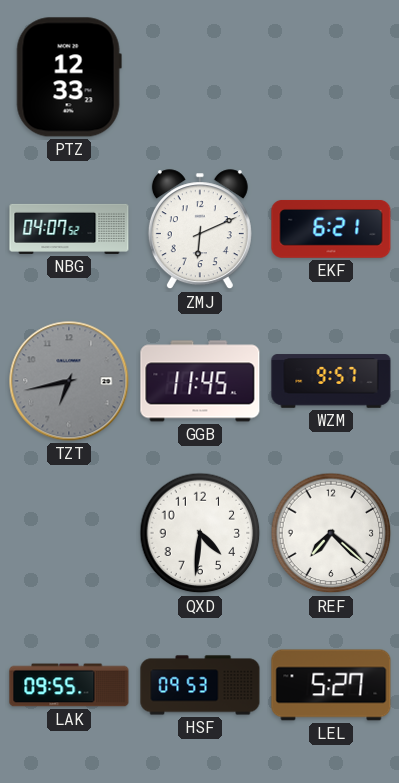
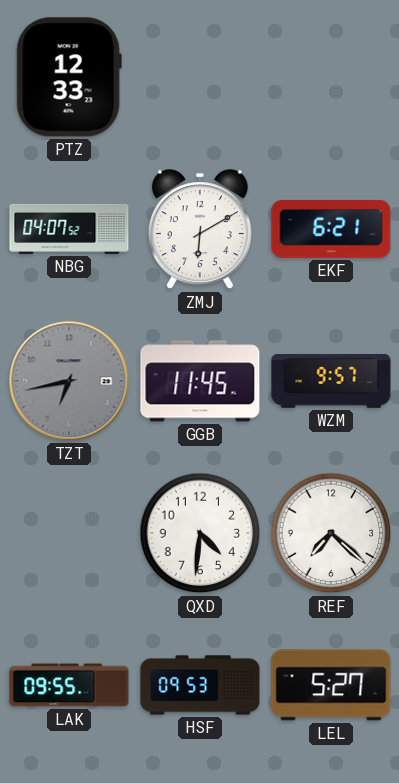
ZMJ: 6:11 -> 6:10 (200, 230)
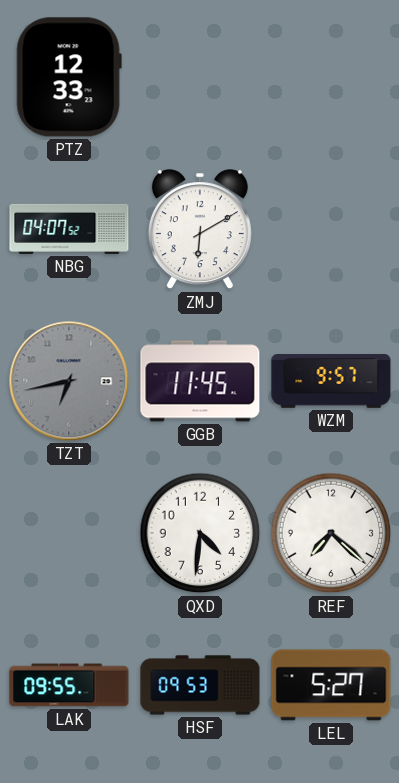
EKF: 6:21 -> none (331, 229)
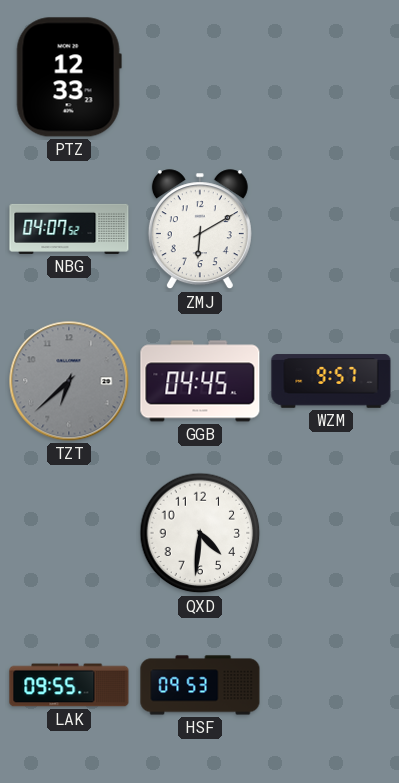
TZT: 6:43 -> 6:38 (69, 381)
GGB: 11:45 -> 04:45 (200, 381)
REF: 7:22 -> none (331, 533)
LEL: 5:27 -> none (331, 685)
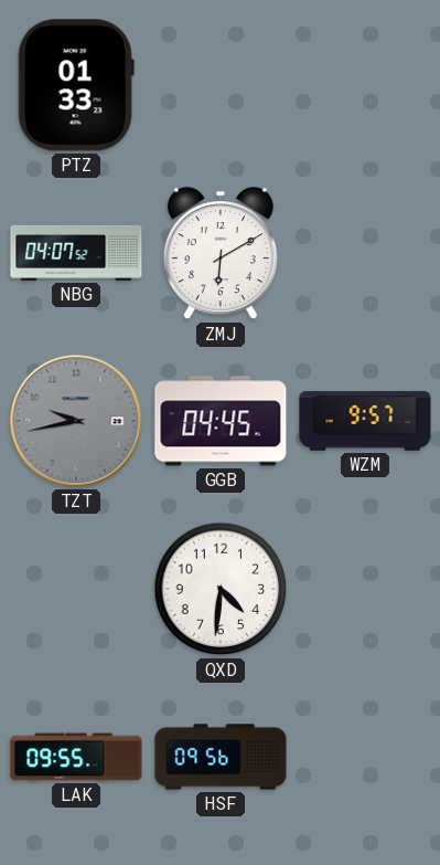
PTZ: 12:33 -> 01:33 (76, 85)
TZT: 6:38 -> 9:43 (76, 421)
HSF: 09:53 -> 09:56 (221, 757)
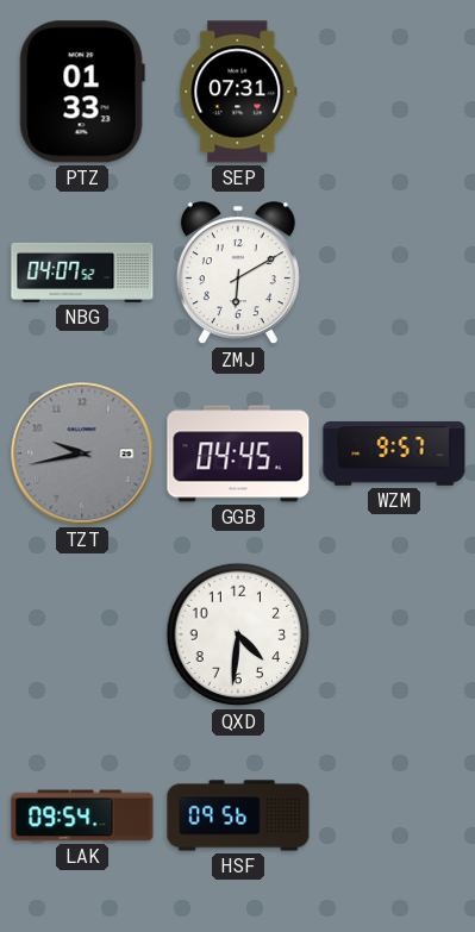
SEP: none -> 07:31 (238, 92)
LAK: 09:55 -> 09:54 (82, 815)
